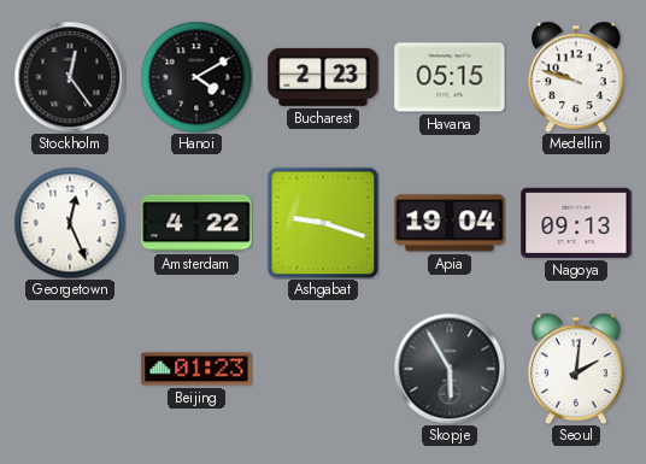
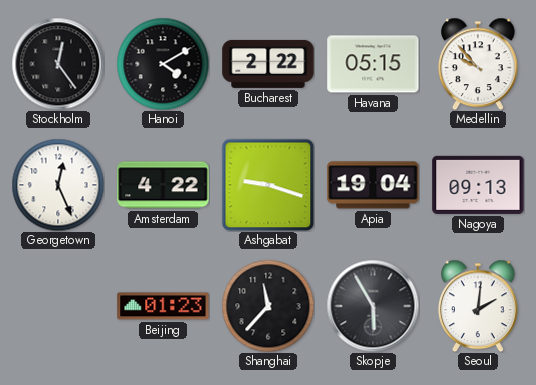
Bucharest: 2:23 -> 2:22 (268, 64)
Medellin: 9:48 -> 9:53 (478, 64)
Shanghai: none -> 11:37 (268, 306)
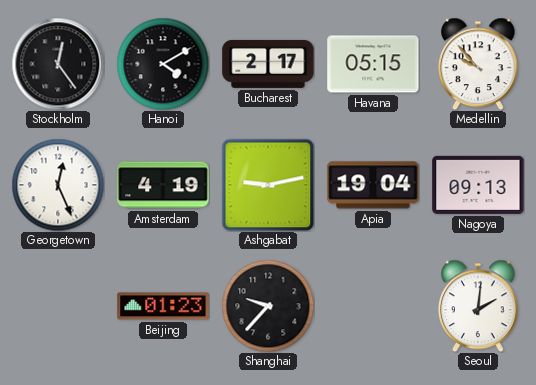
Bucharest: 2:22 -> 2:17 (268, 64)
Amsterdam: 4:22 -> 4:19 (163, 185)
Ashgabat: 9:18 -> 9:13 (268, 185)
Shanghai: 11:37 -> 9:37 (268, 306)
Skopje: 5:55 -> none (373, 306)
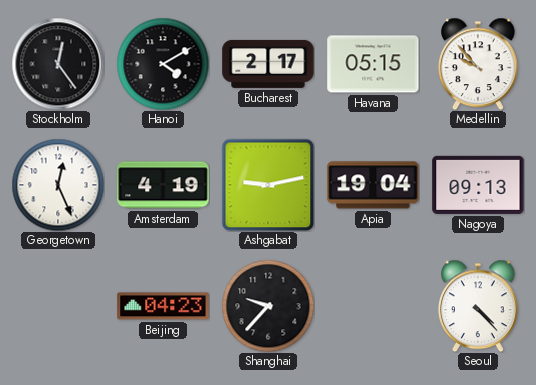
Beijing: 01:23 -> 04:23 (163, 306)
Seoul: 2:01 -> 4:23 (478, 306)
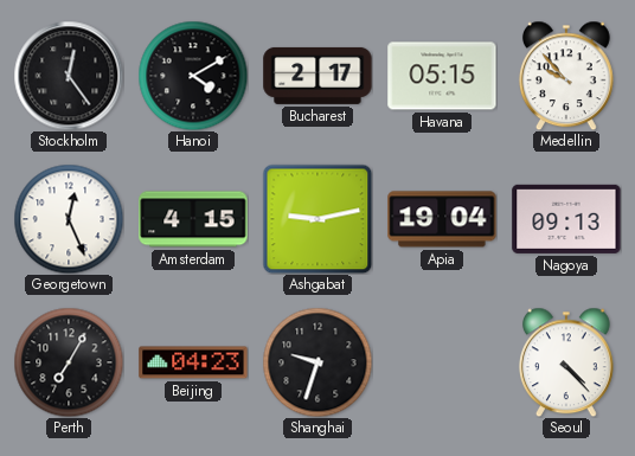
Amsterdam: 4:19 -> 4:15 (193, 219)
Perth: none -> 7:05 (69, 362)
Shanghai: 9:37 -> 9:33 (317, 362)
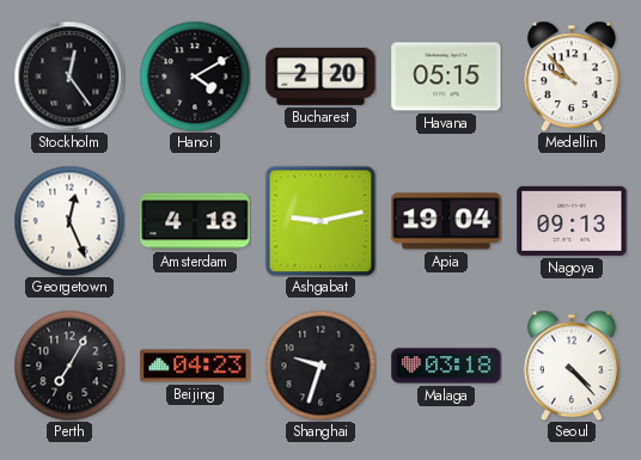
Bucharest: 2:17 -> 2:20 (320, 76)
Amsterdam: 4:15 -> 4:18 (195, 221)
Malaga: none -> 03:18 (446, 366)
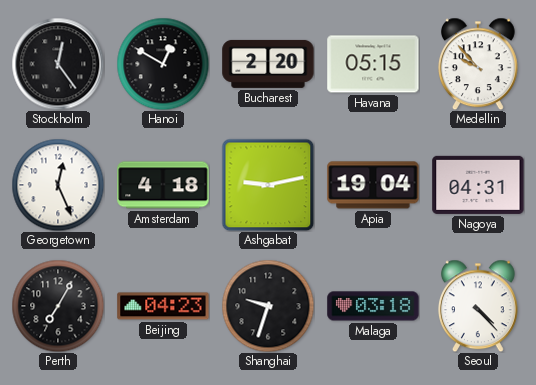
Hanoi: 4:10 -> 12:50 (163, 64)
Nagoya: 09:13 -> 04:31 (478, 185)
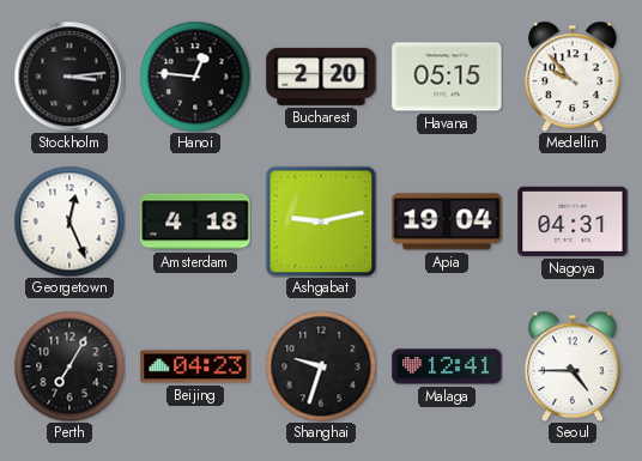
Stockholm: 12:24 -> 3:14 (69, 77)
Hanoi: 12:50 -> 12:46 (195, 77)
Malaga: 03:18 -> 12:41 (447, 366)
Seoul: 4:23 -> 4:45 (573, 366)
